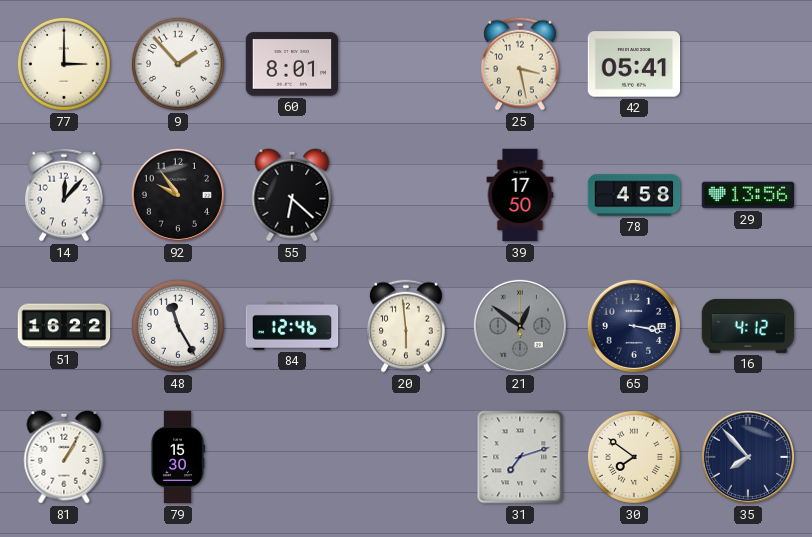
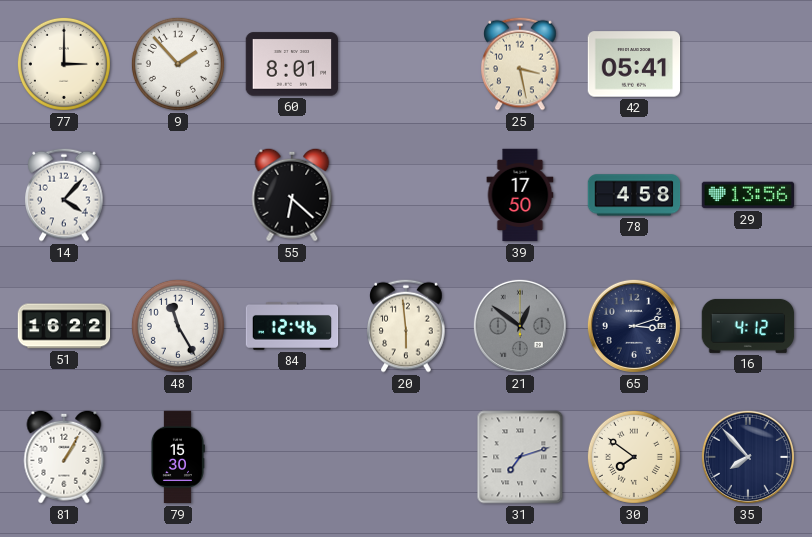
14: 12:07 -> 4:07 (64, 195)
92: 9:54 -> none (178, 195)
65: 3:17 -> 3:12 (634, 326)
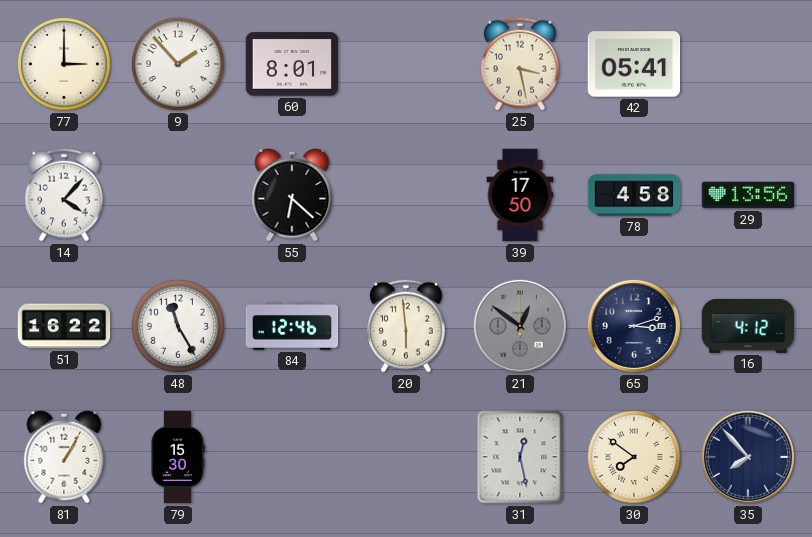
31: 7:12 -> 12:28 (520, 457)
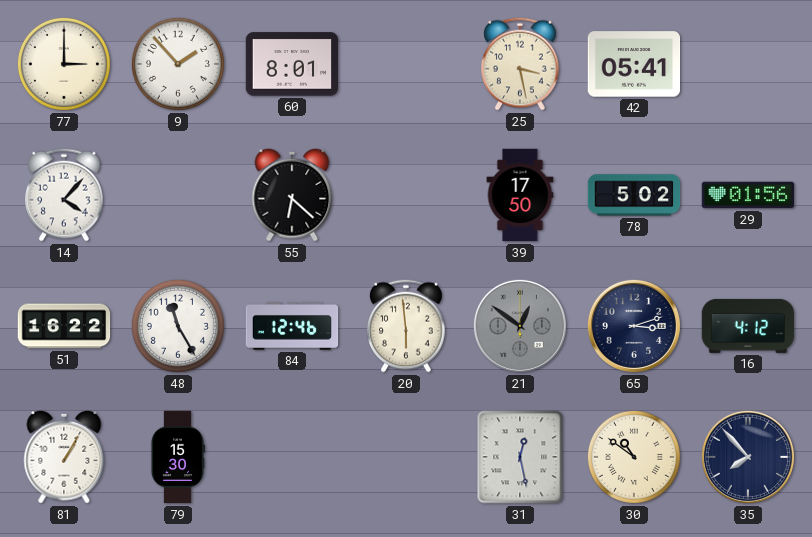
78: 4:58 -> 5:02 (634, 195)
29: 13:56 -> 01:56 (748, 195)
30: 7:51 -> 10:51 (634, 457)
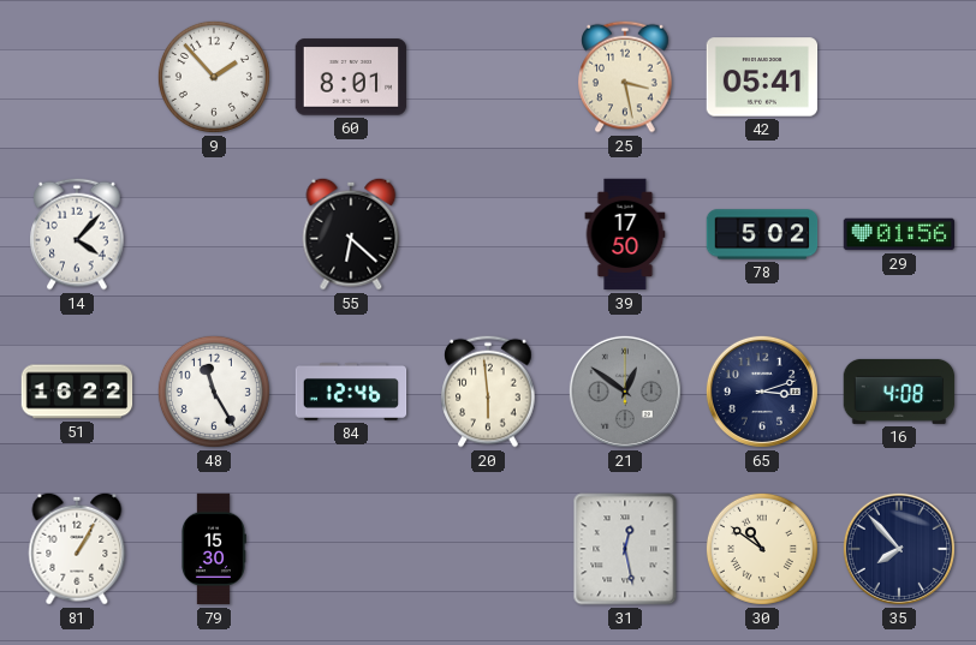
77: 3:00 -> none (64, 64)
16: 4:12 -> 4:08 (899, 392)
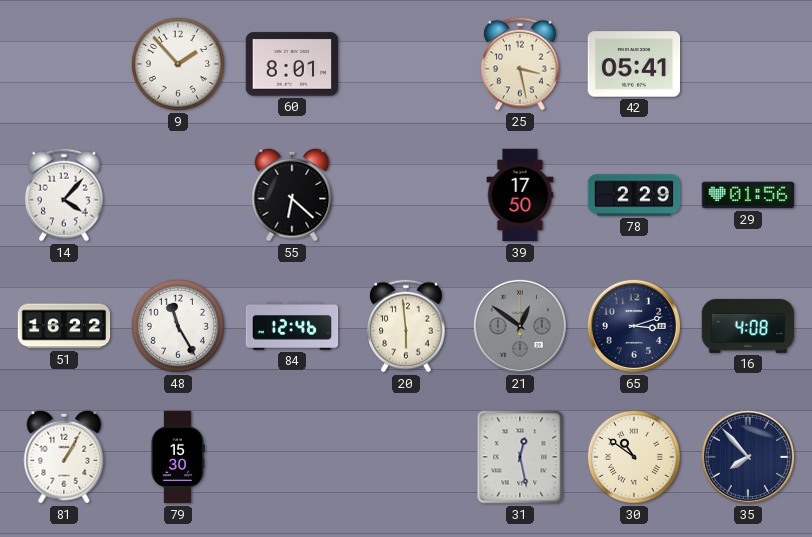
78: 5:02 -> 2:29 (634, 195)
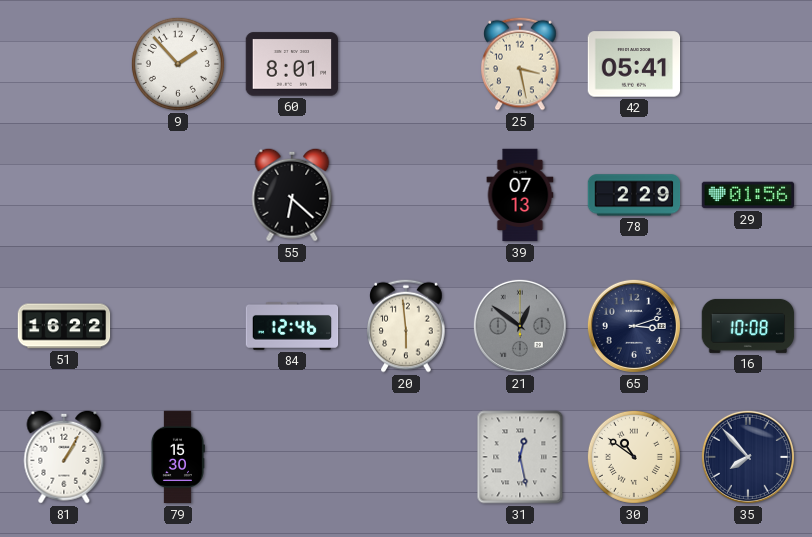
14: 4:07 -> none (64, 195)
39: 17:50 -> 07:13 (520, 195)
48: 11:25 -> none (178, 326)
16: 4:08 -> 10:08 (748, 326)
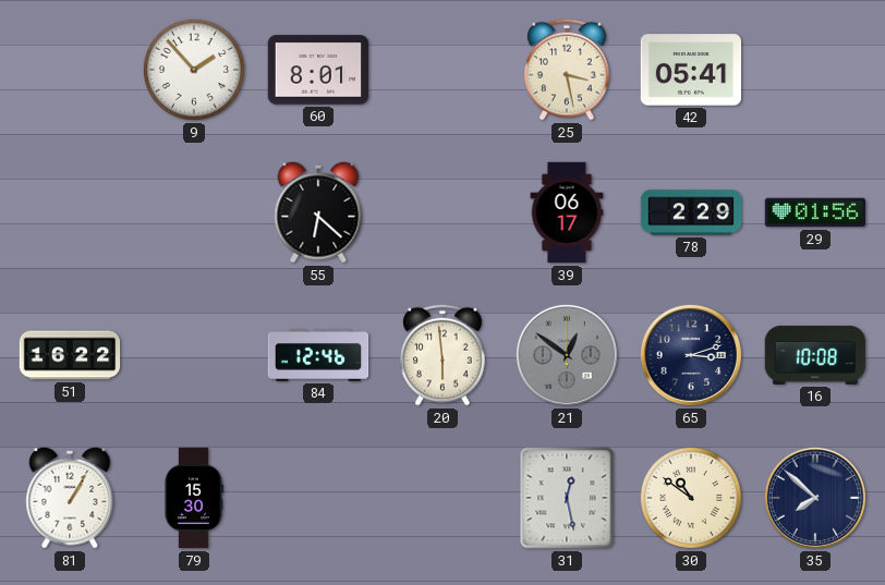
39: 07:13 -> 06:17 (567, 212)
35: 7:53 -> 7:52 (815, 498)
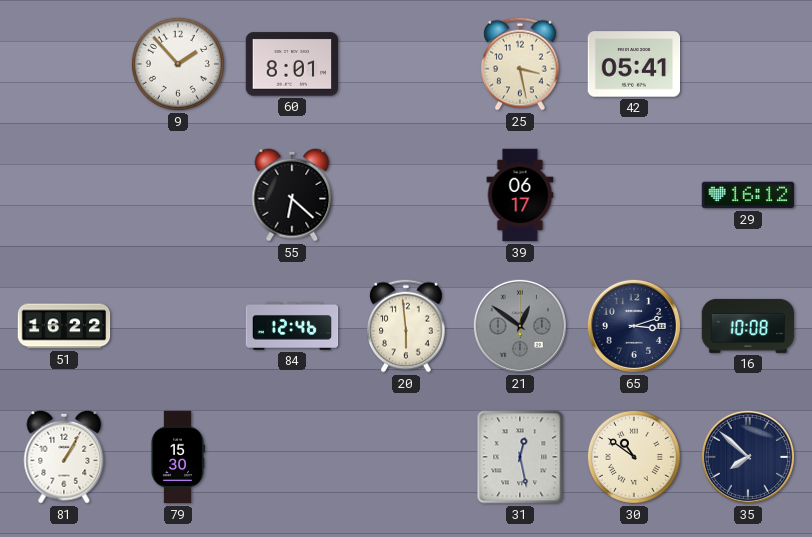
78: 2:29 -> none (691, 212)
29: 01:56 -> 16:12 (748, 195)
